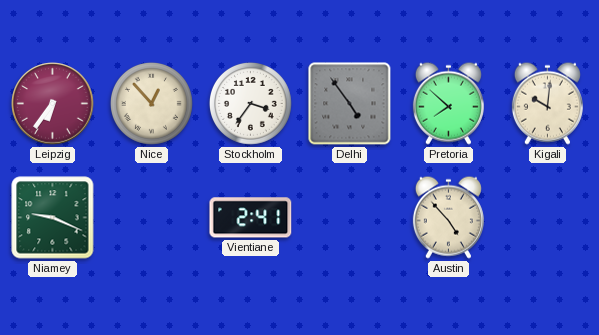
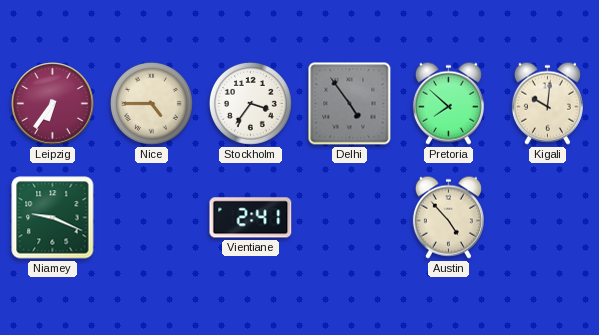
Nice: 12:53 -> 4:45 (151, 103)
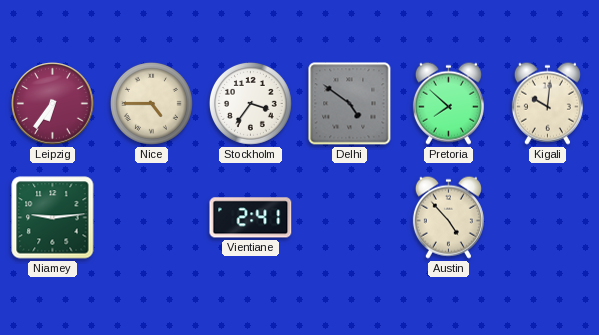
Delhi: 4:54 -> 4:51 (350, 104)
Niamey: 9:19 -> 9:14 (53, 218)
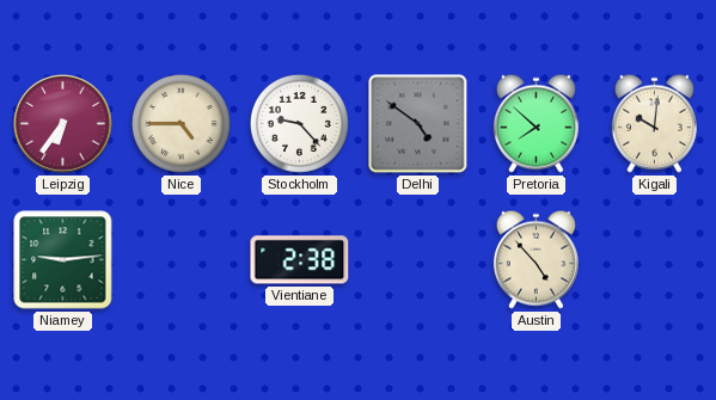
Stockholm: 3:36 -> 9:23 (299, 123)
Vientiane: 2:41 -> 2:38 (300, 260)
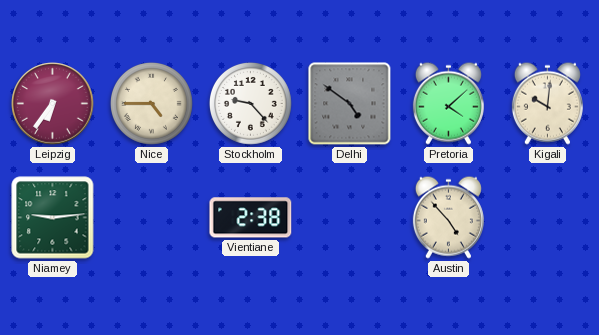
Pretoria: 7:52 -> 4:08 (448, 103)
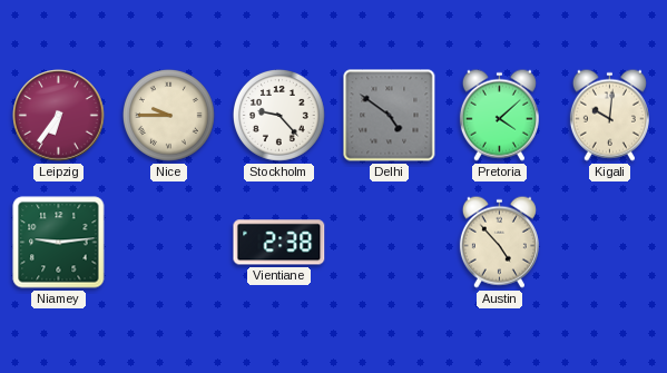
Nice: 4:45 -> 9:45 (168, 115)
